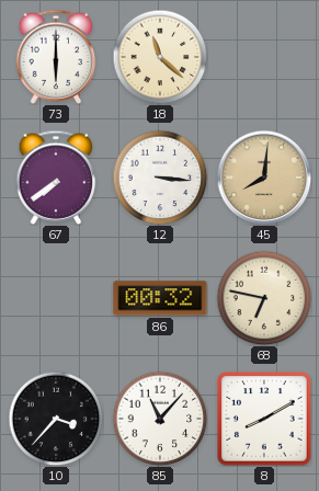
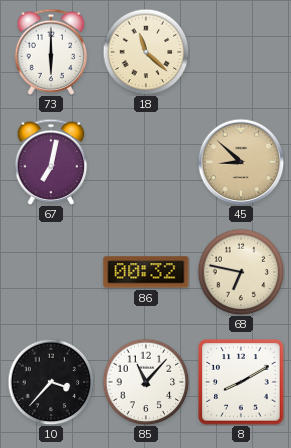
67: 7:39 -> 7:02 (51, 162)
12: 3:16 -> none (160, 178)
45: 8:01 -> 8:52 (241, 162)
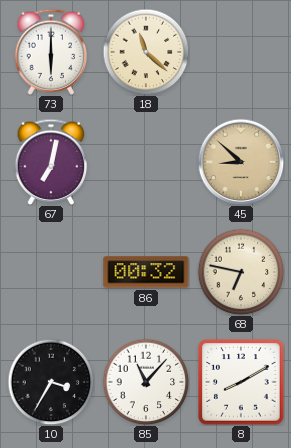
10: 3:37 -> 3:35 (51, 382)
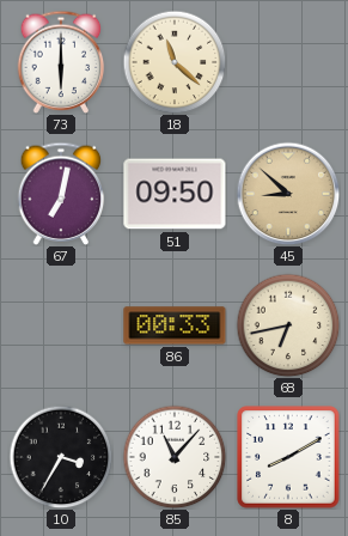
51: none -> 09:50 (175, 194)
86: 00:32 -> 00:33 (175, 325)
68: 6:47 -> 6:43 (288, 325)
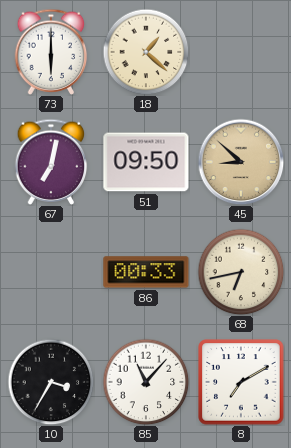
18: 11:22 -> 1:22 (146, 52)
8: 8:10 -> 7:10 (241, 382)
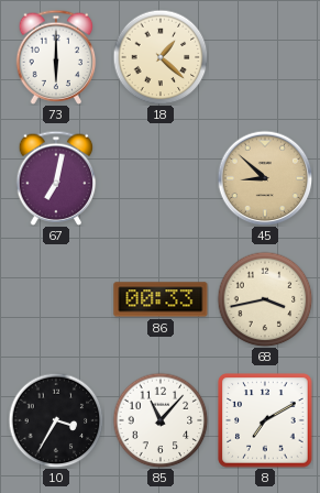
51: 09:50 -> none (146, 162)
68: 6:43 -> 3:43 (265, 299)
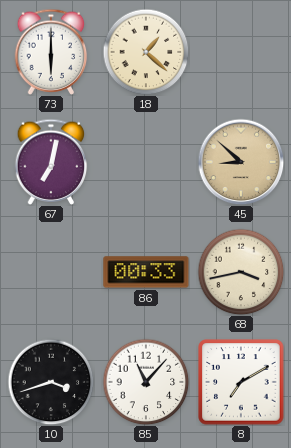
10: 3:35 -> 3:42 (51, 382)
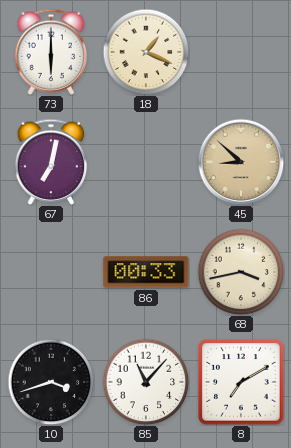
18: 1:22 -> 1:19 (146, 52)
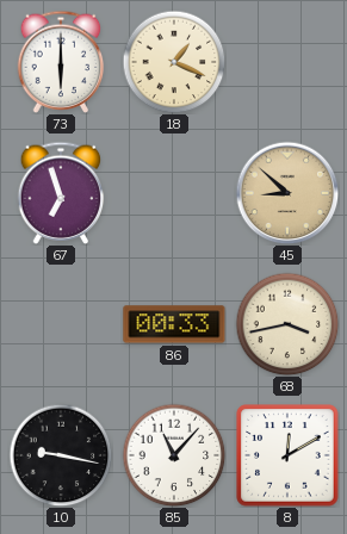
67: 7:02 -> 6:57 (61, 193)
10: 3:42 -> 9:17 (61, 455)
8: 7:10 -> 12:10 (287, 455)
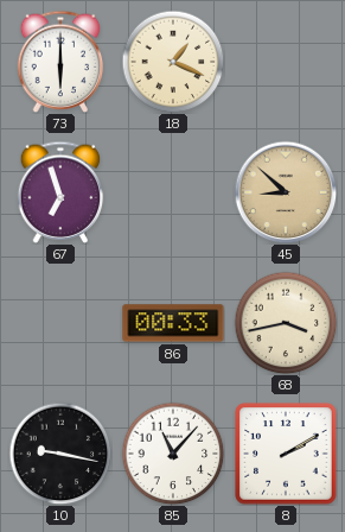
8: 12:10 -> 2:10 (286, 454)
